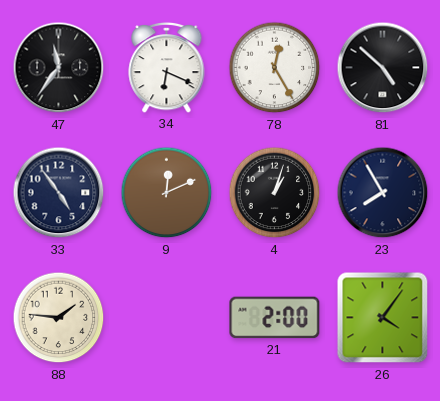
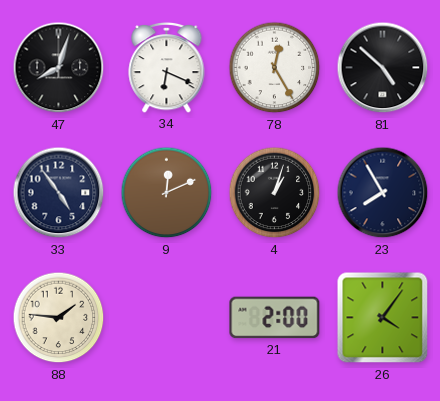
47: 11:36 -> 8:03 (59, 68)
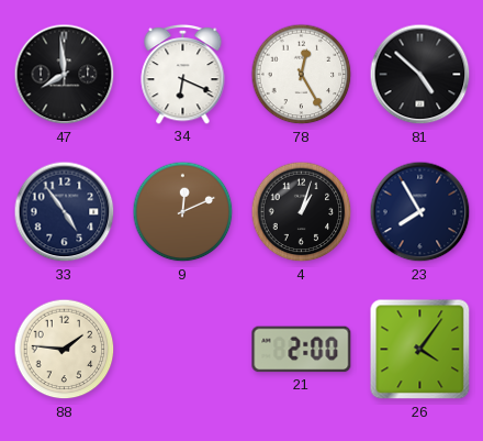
47: 8:03 -> 7:59 (65, 75)
